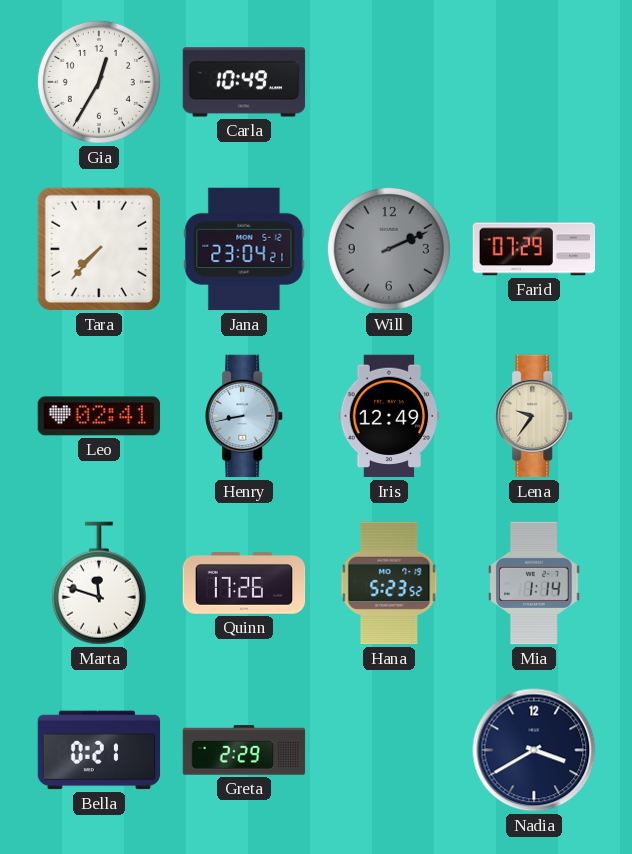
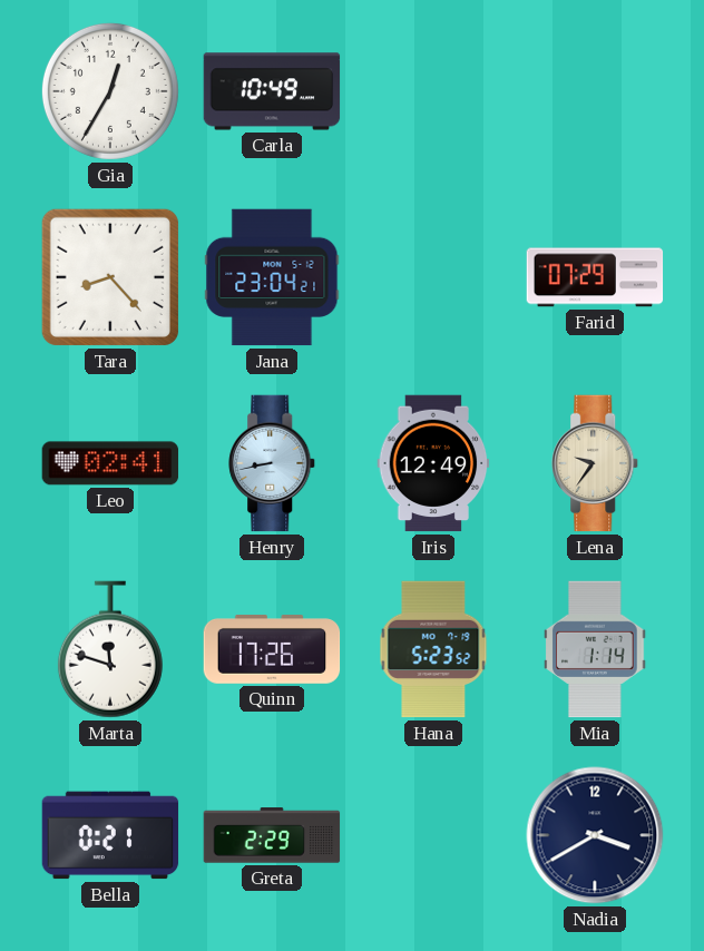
Tara: 7:37 -> 8:23 (110, 277)
Will: 2:11 -> none (389, 249)
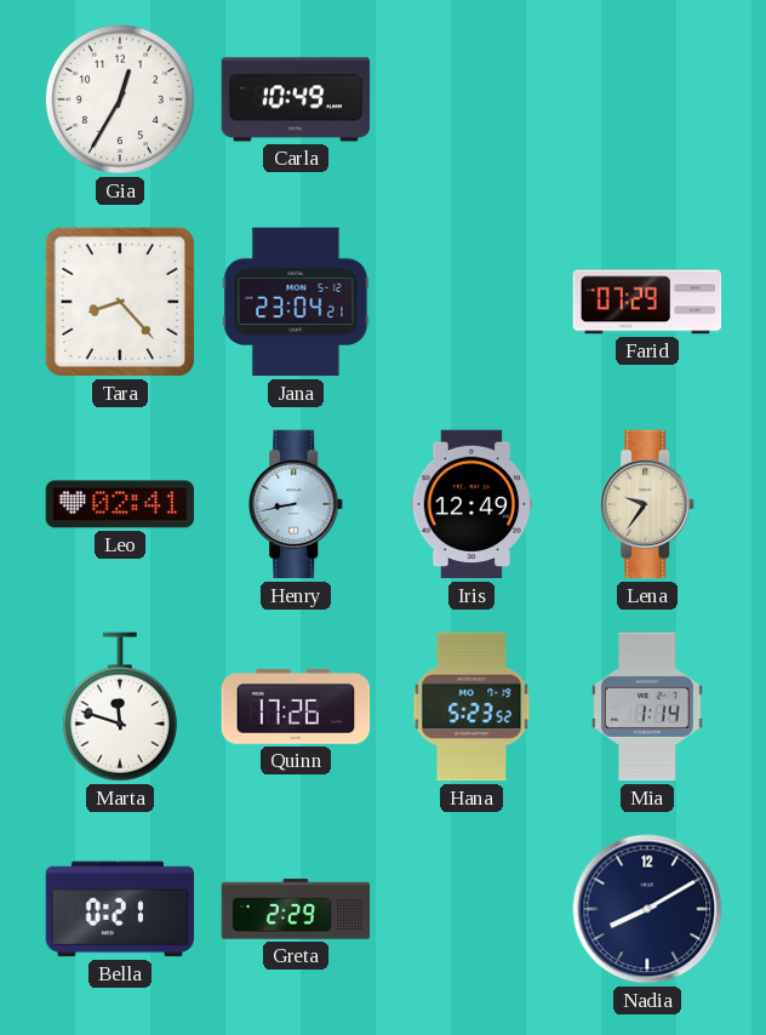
Nadia: 3:40 -> 8:10 (647, 909)
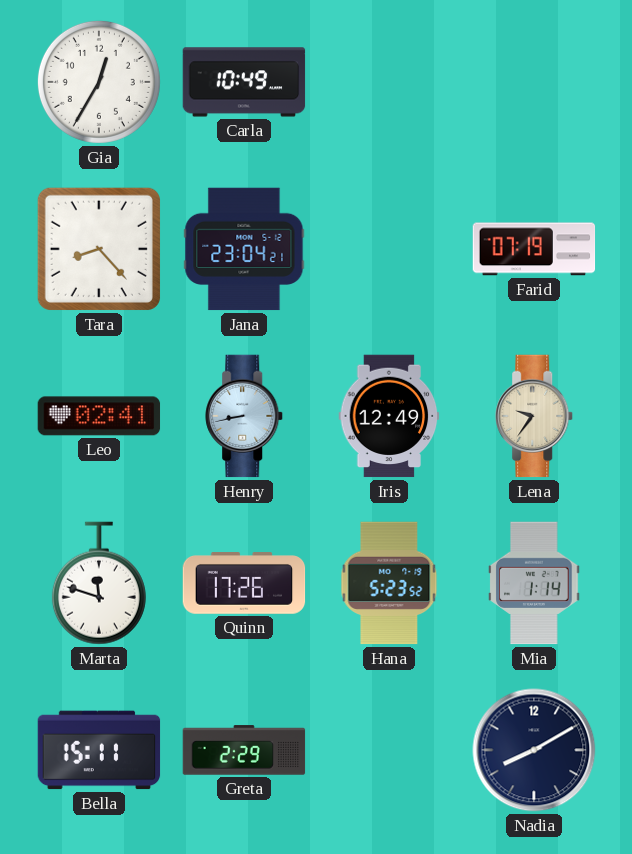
Farid: 07:29 -> 07:19 (534, 249)
Bella: 0:21 -> 15:11 (99, 750)
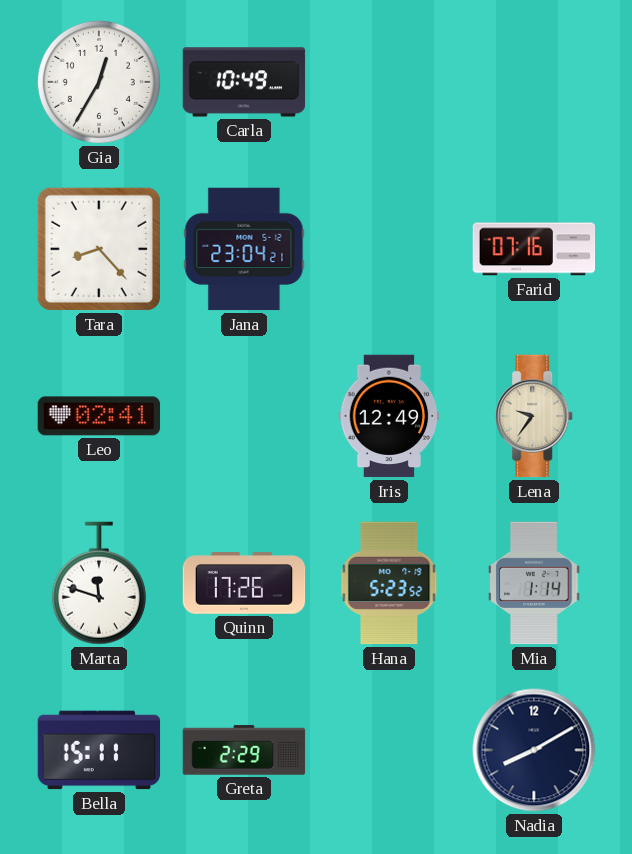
Farid: 07:19 -> 07:16 (534, 249)
Henry: 8:43 -> none (245, 416)
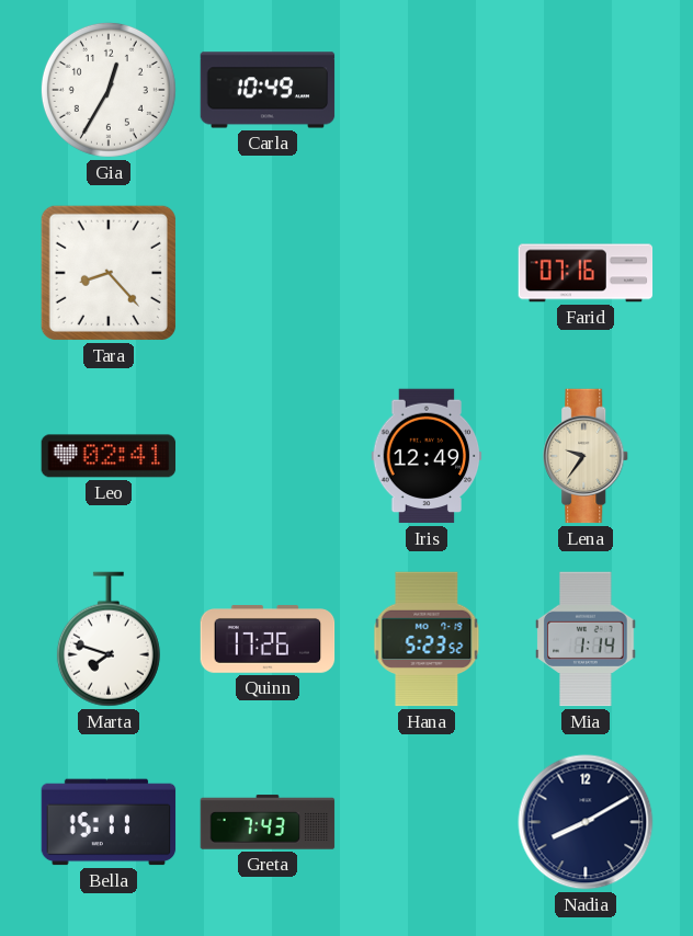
Jana: 23:04 -> none (244, 249)
Marta: 11:48 -> 7:48 (109, 639)
Greta: 2:29 -> 7:43 (268, 822)
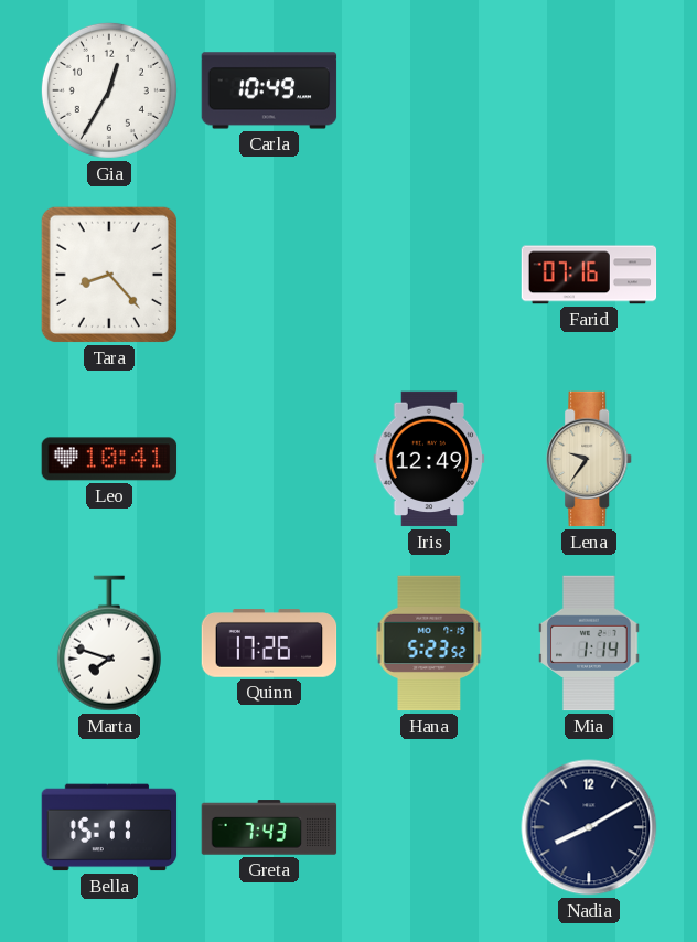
Leo: 02:41 -> 10:41 (109, 459)
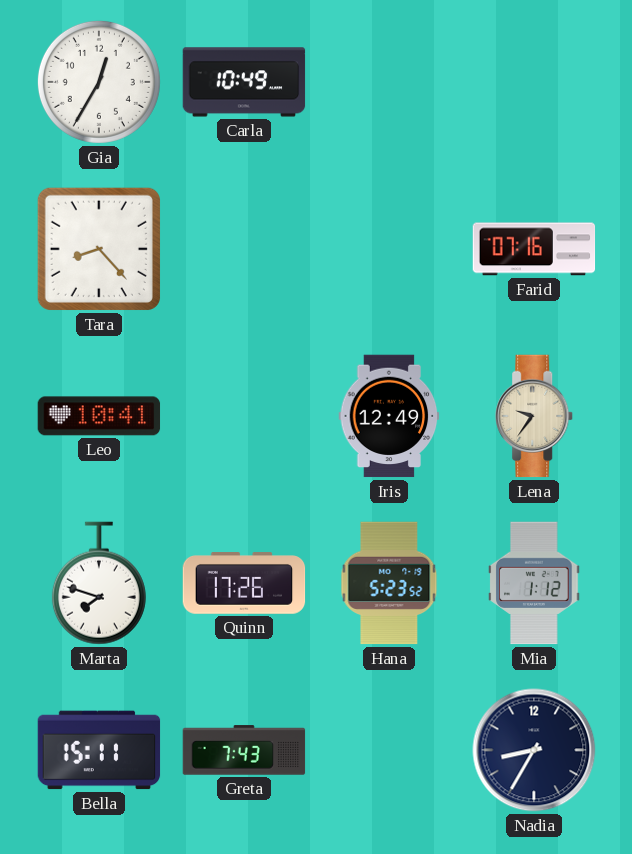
Mia: 1:14 -> 1:12 (534, 583)
Nadia: 8:10 -> 8:35 (534, 750)
